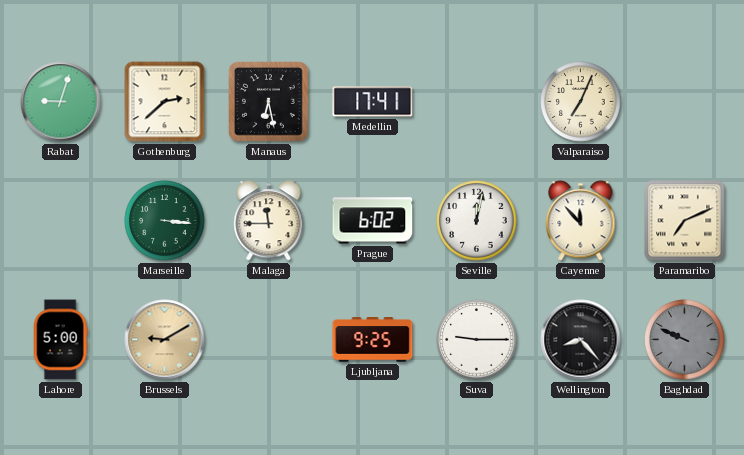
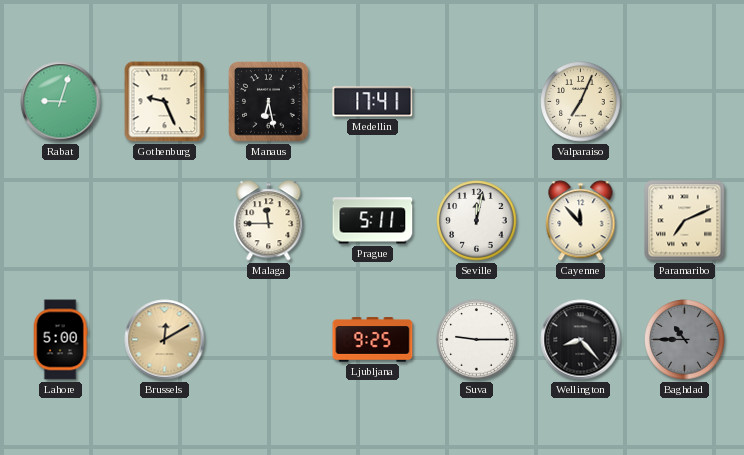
Gothenburg: 2:38 -> 9:26 (165, 102)
Marseille: 3:16 -> none (165, 221)
Prague: 6:02 -> 5:11 (373, 221)
Brussels: 9:10 -> 12:10 (165, 340)
Baghdad: 9:49 -> 10:45 (685, 340)
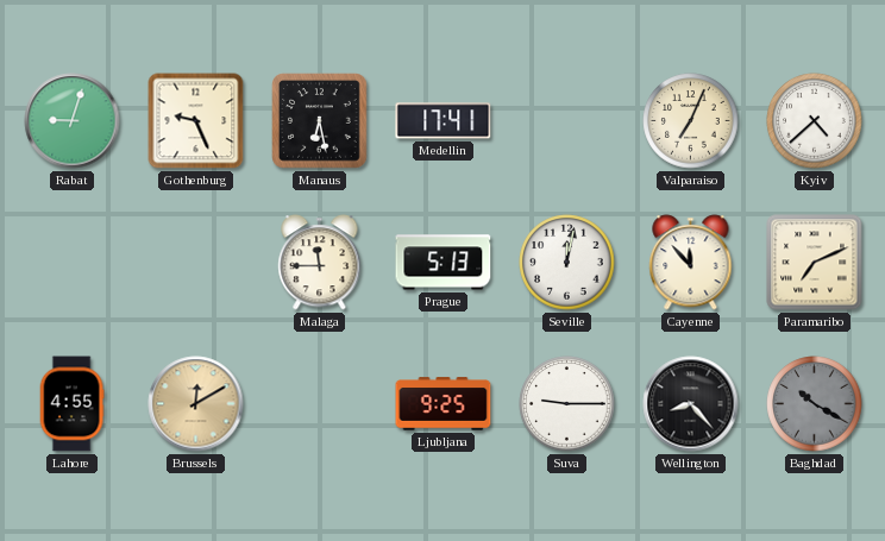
Kyiv: none -> 4:38 (815, 121)
Prague: 5:11 -> 5:13 (444, 263)
Lahore: 5:00 -> 4:55 (71, 404)
Baghdad: 10:45 -> 10:20 (815, 404)
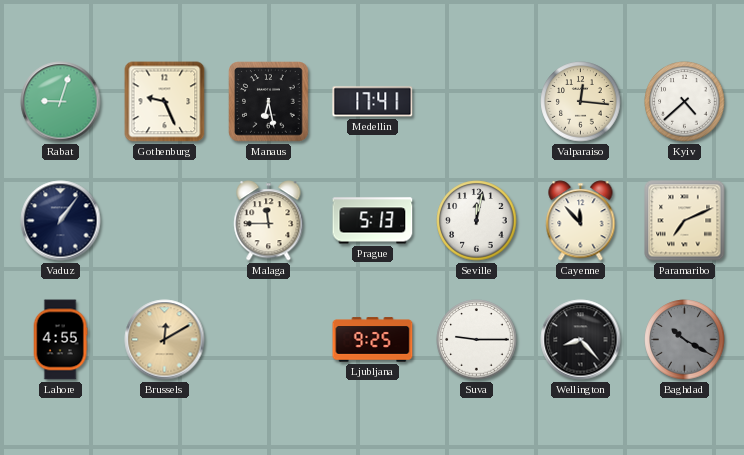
Valparaiso: 7:04 -> 12:16 (581, 102)
Vaduz: none -> 1:06 (61, 221)
